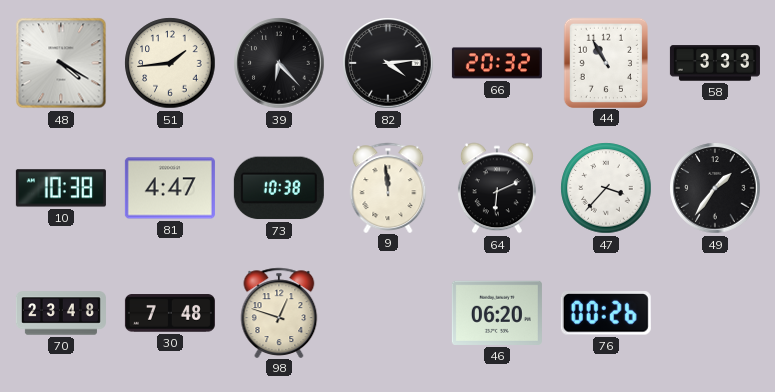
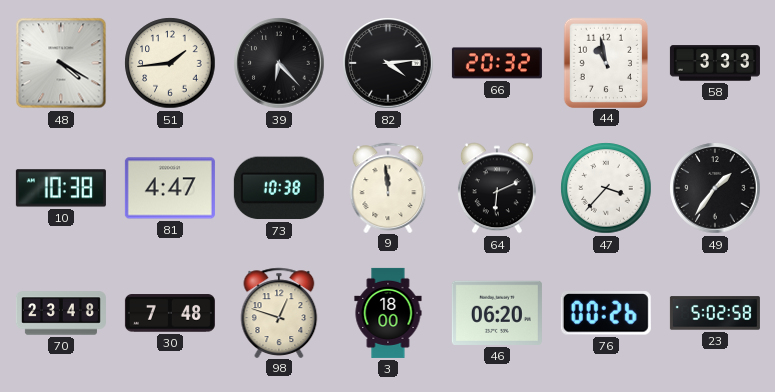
44: 10:55 -> 10:58 (605, 62)
3: none -> 18:00 (388, 313)
23: none -> 5:02 (715, 313)
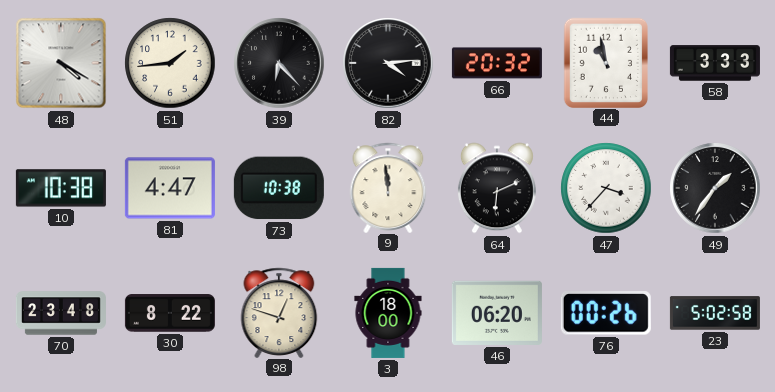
30: 7:48 -> 8:22 (170, 313)
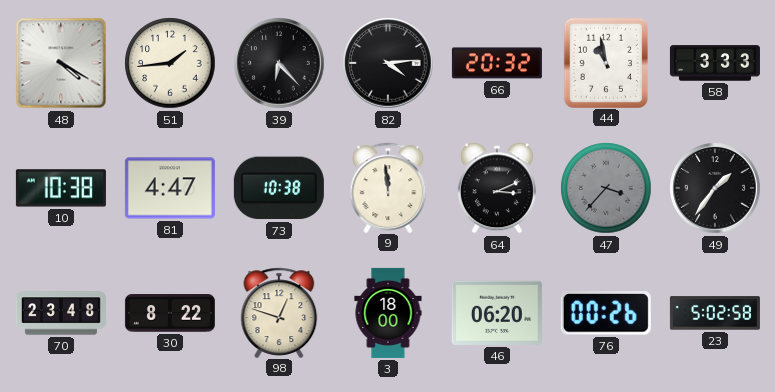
64: 6:11 -> 3:11 (497, 188)
47 dial: white -> grey (606, 188)
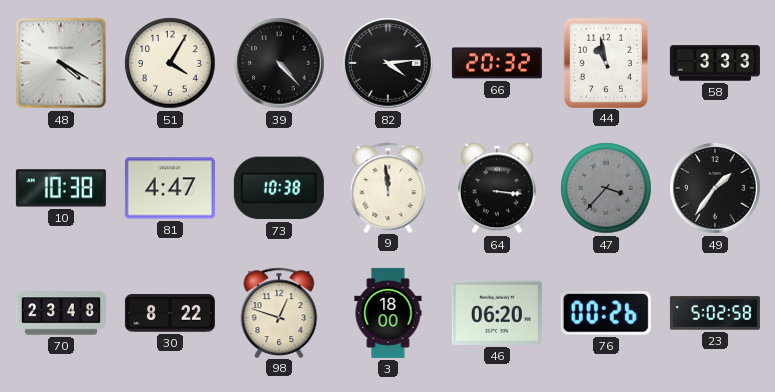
51: 1:44 -> 4:05 (170, 63)
39: 6:23 -> 4:23 (279, 63)
64: 3:11 -> 3:16 (497, 188)
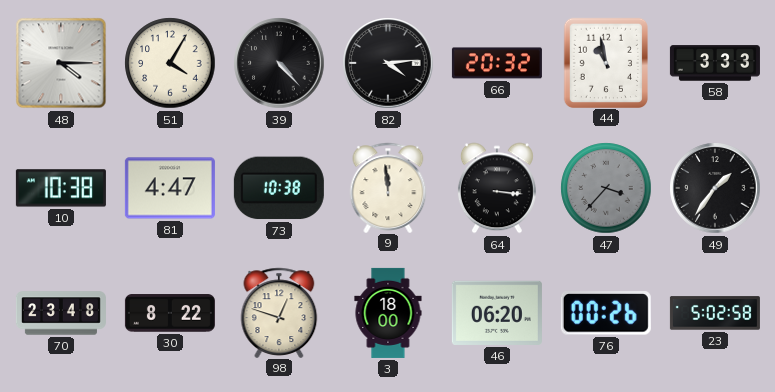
48: 4:20 -> 4:15 (61, 63)
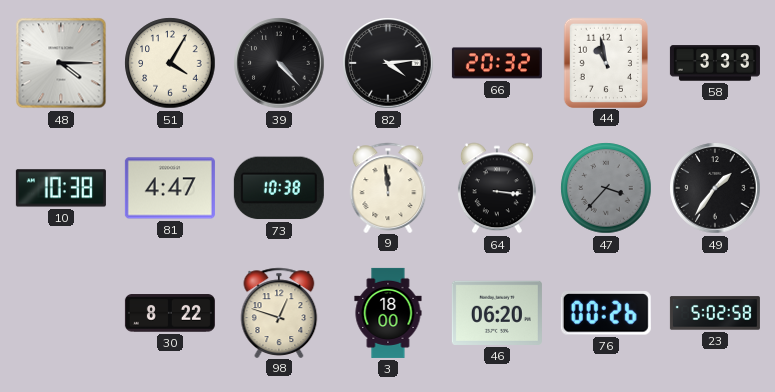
70: 23:48 -> none (61, 313)
